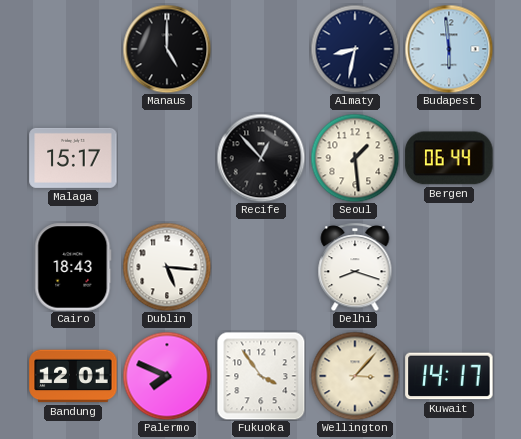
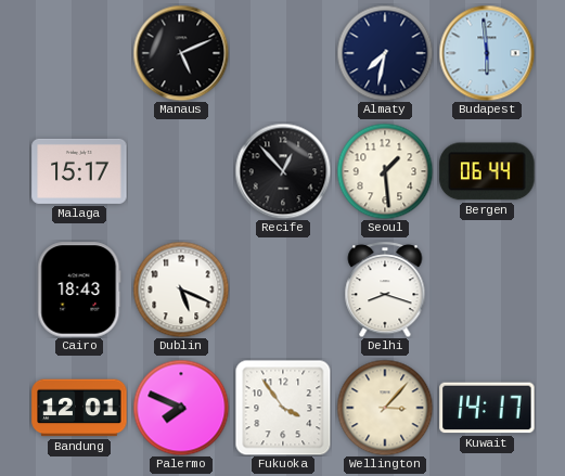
Manaus: 5:00 -> 5:11 (181, 53)
Almaty: 8:32 -> 7:32 (385, 53)
Dublin: 5:16 -> 5:19 (181, 290)
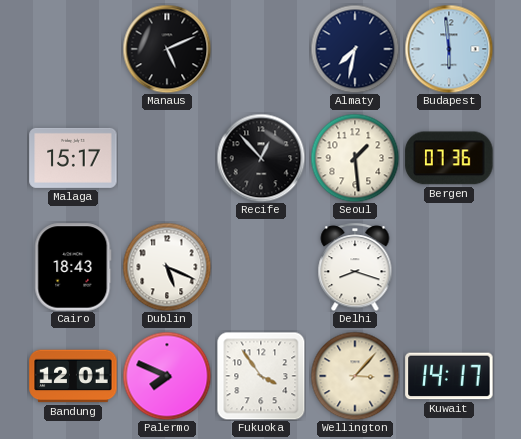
Bergen: 06:44 -> 07:36 (449, 158)
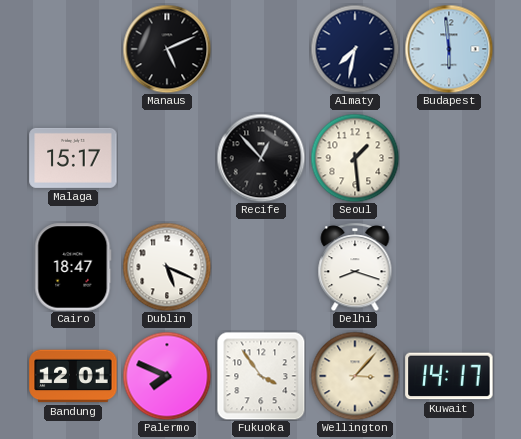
Bergen: 07:36 -> none (449, 158)
Cairo: 18:43 -> 18:47 (73, 267)
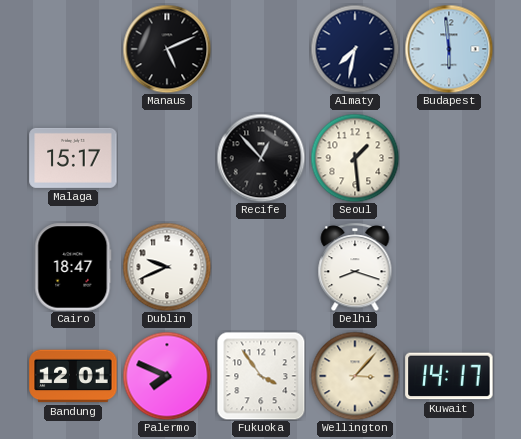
Dublin: 5:19 -> 9:41 (167, 267)
